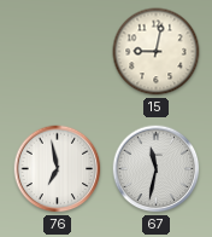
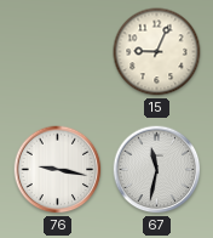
15: 9:02 -> 9:04 (157, 52)
76: 6:58 -> 9:17 (58, 170)
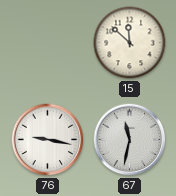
15: 9:04 -> 11:52 (130, 43)
